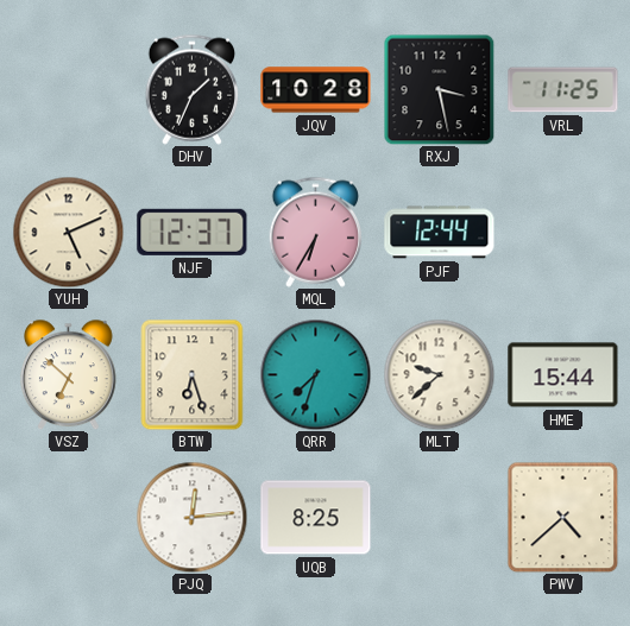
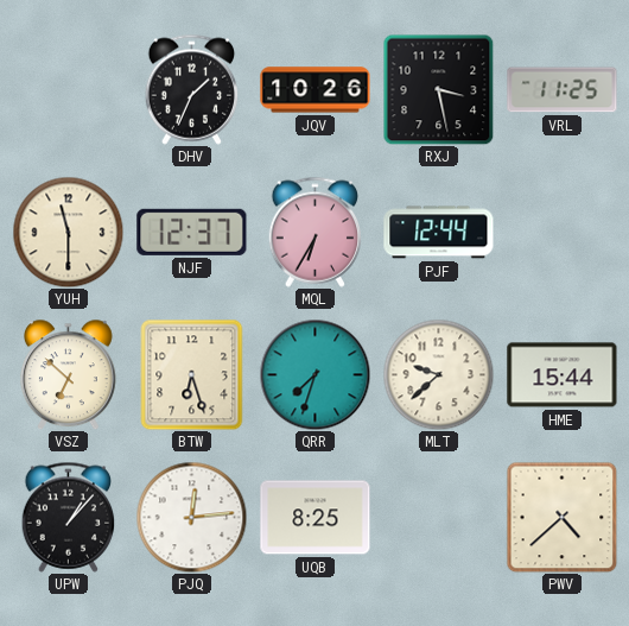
JQV: 10:28 -> 10:26 (316, 90)
YUH: 5:11 -> 11:30 (68, 232)
UPW: none -> 1:07 (69, 517)
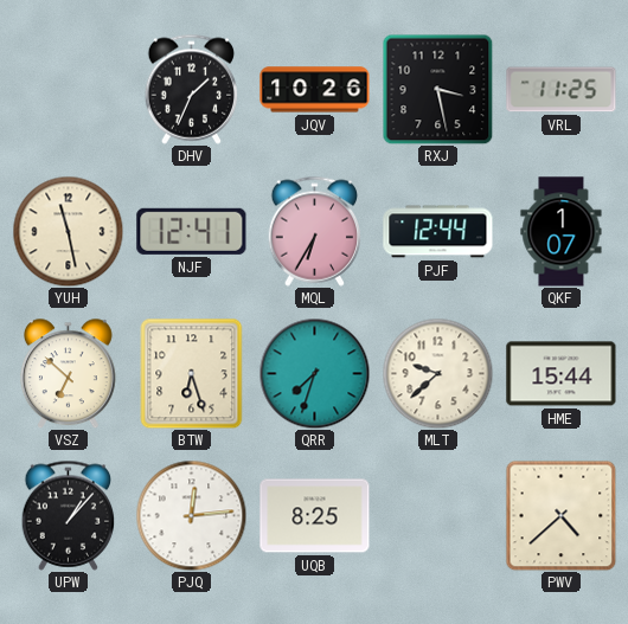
YUH: 11:30 -> 11:28 (68, 231)
NJF: 12:37 -> 12:41 (192, 231)
QKF: none -> 1:07 (562, 232)
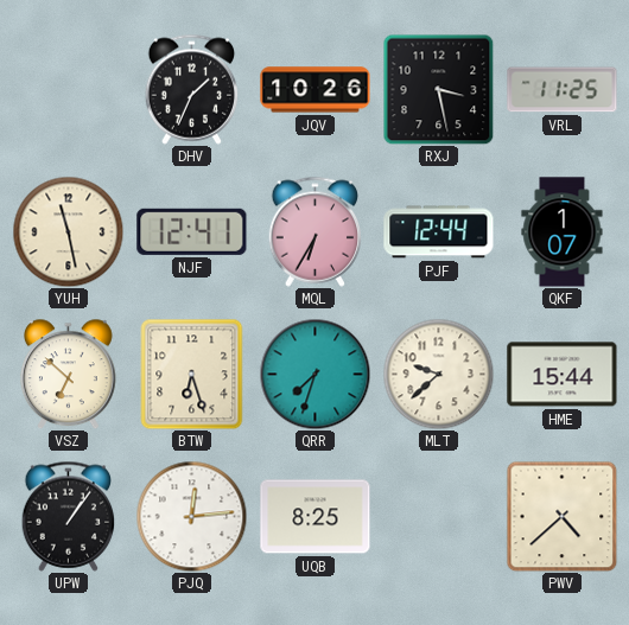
UPW: 1:07 -> 1:06 (69, 516)
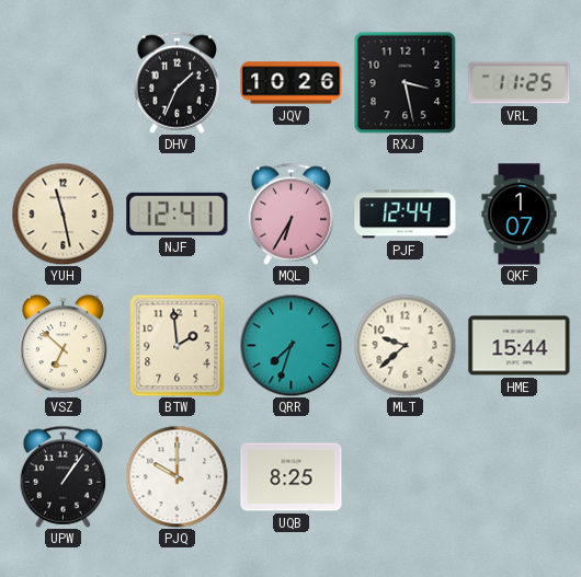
BTW: 6:27 -> 1:59 (178, 345)
PJQ: 12:14 -> 10:00 (176, 476)
PWV: 4:38 -> none (561, 516)
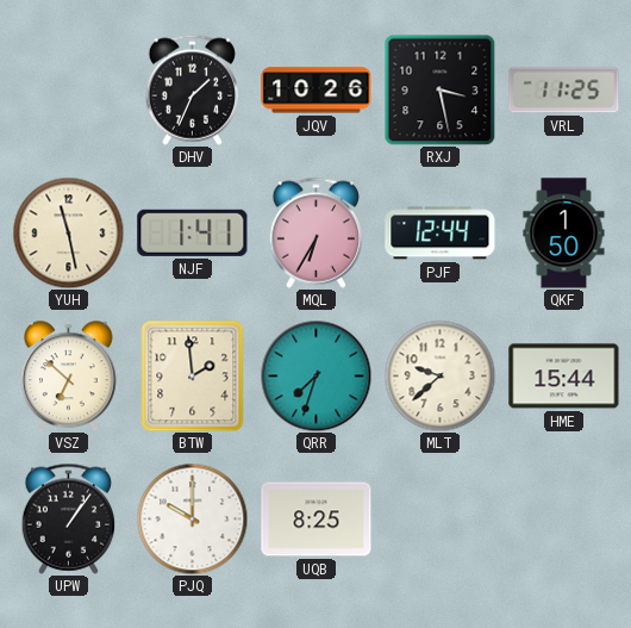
NJF: 12:41 -> 1:41 (193, 232)
QKF: 1:07 -> 1:50 (564, 234)
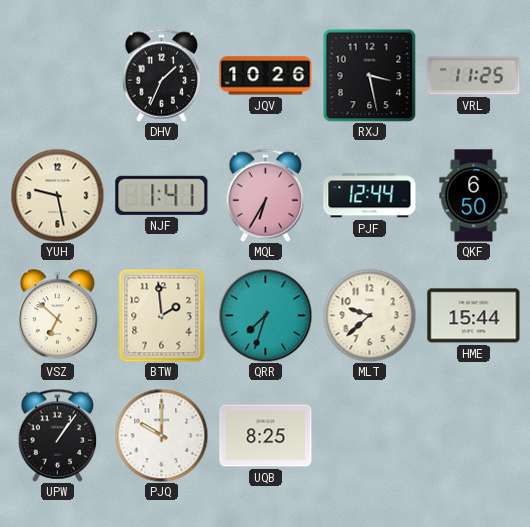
YUH: 11:28 -> 9:28 (57, 195)
QKF: 1:50 -> 6:50 (474, 196)
